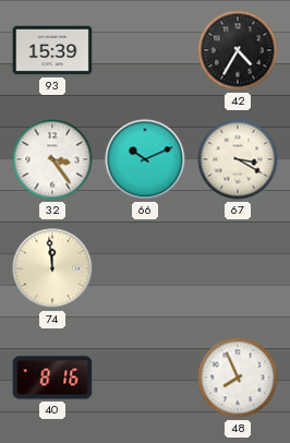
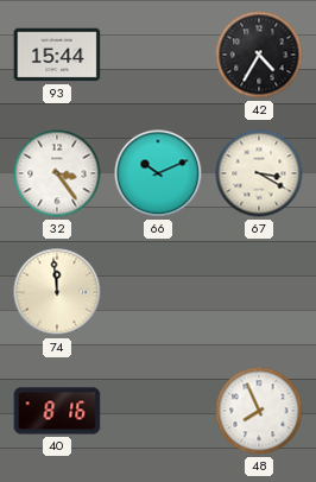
93: 15:39 -> 15:44 (57, 55)
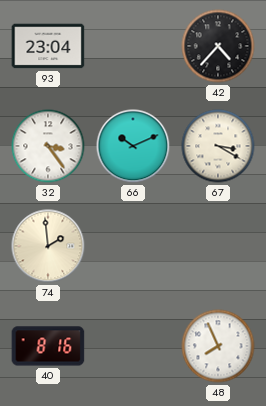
93: 15:44 -> 23:04 (48, 46)
42: 4:35 -> 4:37 (218, 46)
74: 11:59 -> 1:59 (48, 246)
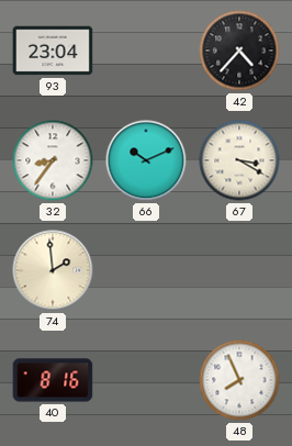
32: 3:24 -> 8:36 (53, 160)
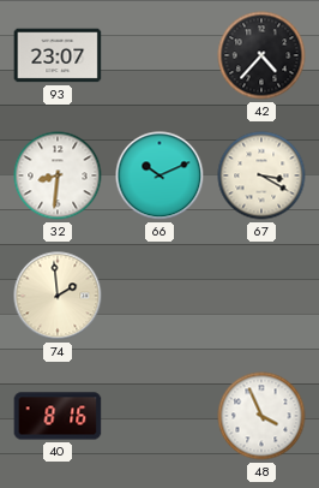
93: 23:04 -> 23:07 (58, 55)
32: 8:36 -> 8:31 (58, 175)
48: 7:56 -> 3:56 (261, 416)
